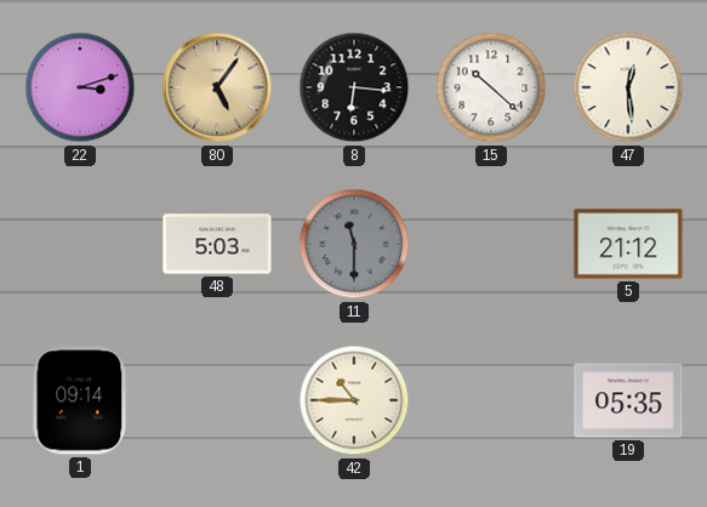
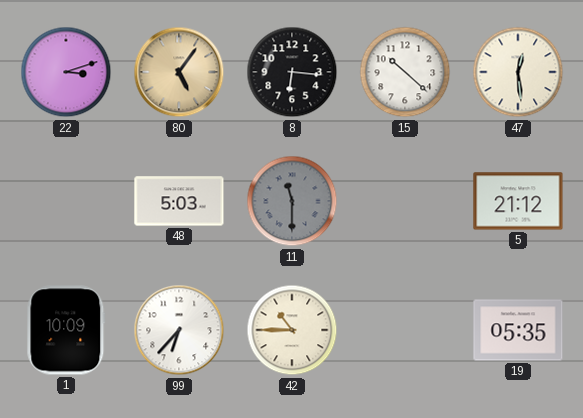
1: 09:14 -> 10:09 (66, 330)
99: none -> 6:37 (179, 330)
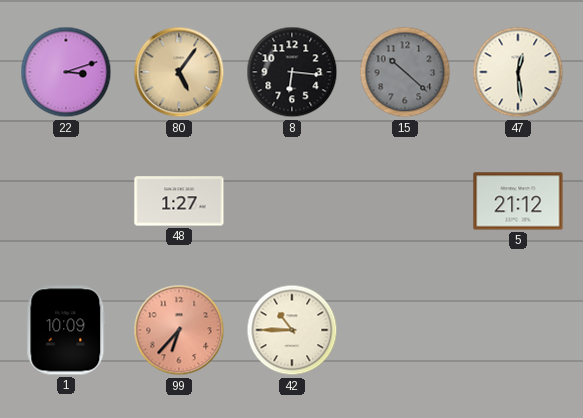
15 dial: white -> grey (405, 72)
48: 5:03 -> 1:27 (179, 201)
11: 11:30 -> none (292, 201)
99 dial: white -> salmon (179, 330)
19: 05:35 -> none (518, 330)
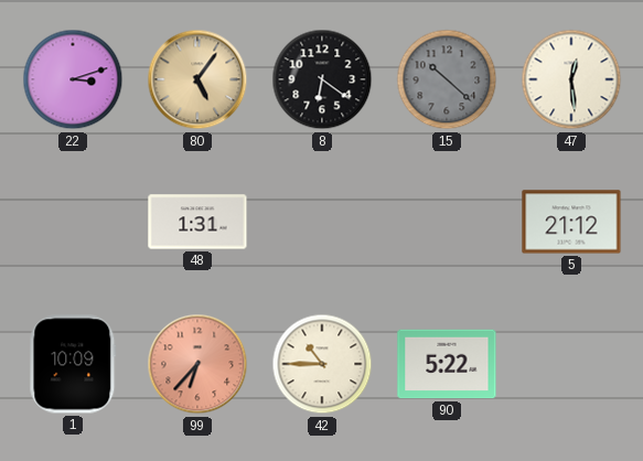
8: 6:16 -> 6:21 (322, 79)
48: 1:27 -> 1:31 (197, 222)
90: none -> 5:22 (447, 364)
